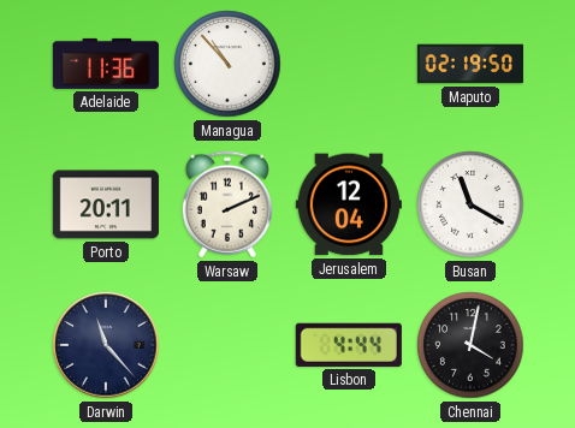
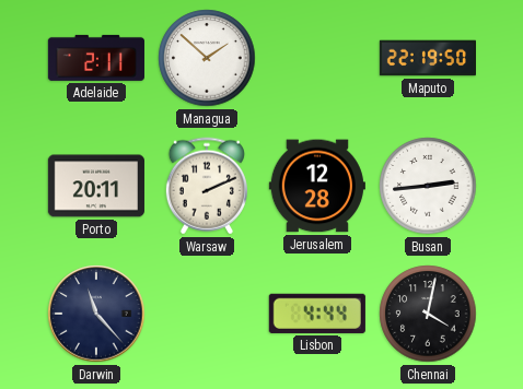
Adelaide: 11:36 -> 2:11 (96, 58)
Managua: 10:53 -> 1:52 (207, 58)
Maputo: 02:19 -> 22:19 (427, 58)
Jerusalem: 12:04 -> 12:28 (317, 186)
Busan: 11:20 -> 2:44 (428, 186)
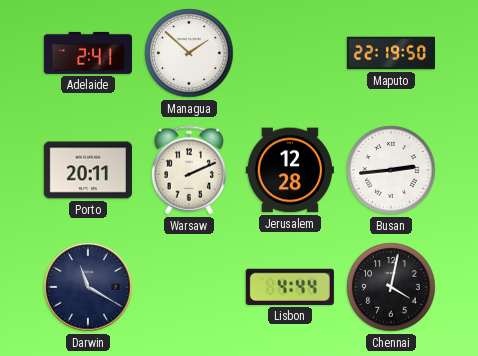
Adelaide: 2:11 -> 2:41 (88, 53)
Darwin: 11:23 -> 11:20 (88, 287)
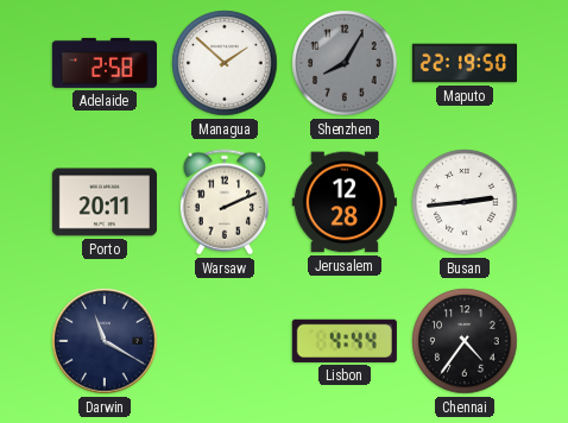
Adelaide: 2:41 -> 2:58 (105, 63)
Shenzhen: none -> 8:05 (345, 63)
Chennai: 4:02 -> 4:36 (465, 341)
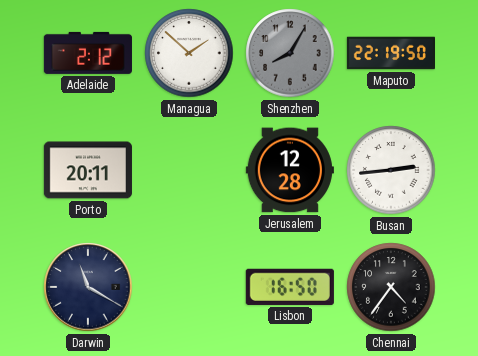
Adelaide: 2:58 -> 2:12 (88, 53)
Warsaw: 2:11 -> none (225, 202)
Lisbon: 4:44 -> 16:50 (290, 287)
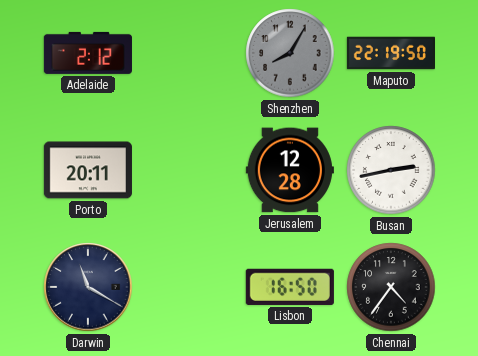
Managua: 1:52 -> none (189, 53)
Busan: 2:44 -> 2:43 (391, 170)
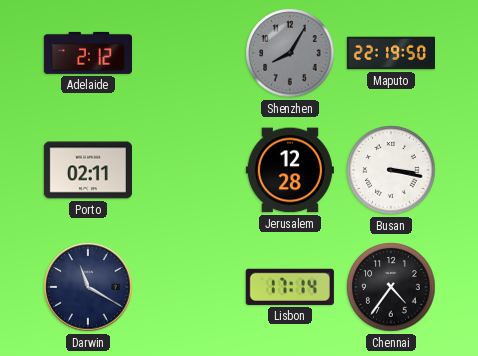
Porto: 20:11 -> 02:11 (88, 170)
Busan: 2:43 -> 3:17 (391, 170)
Lisbon: 16:50 -> 17:14 (290, 287)
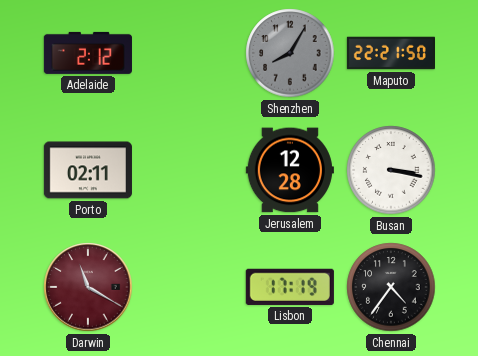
Maputo: 22:19 -> 22:21 (390, 53)
Darwin dial: navy -> burgundy (88, 287)
Lisbon: 17:14 -> 17:19 (290, 287)
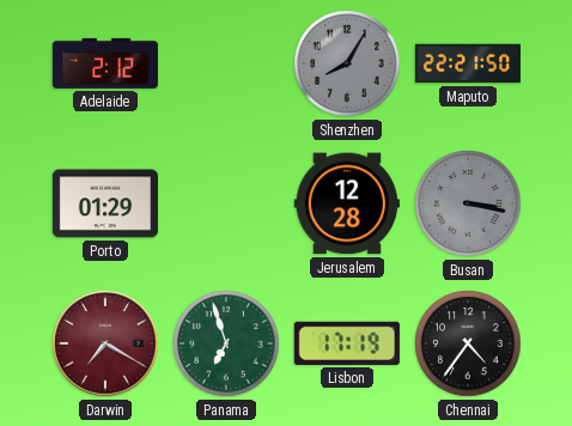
Porto: 02:11 -> 01:29 (105, 203)
Busan dial: white -> grey (468, 203)
Darwin: 11:20 -> 7:20 (105, 343)
Panama: none -> 6:57 (226, 343)
